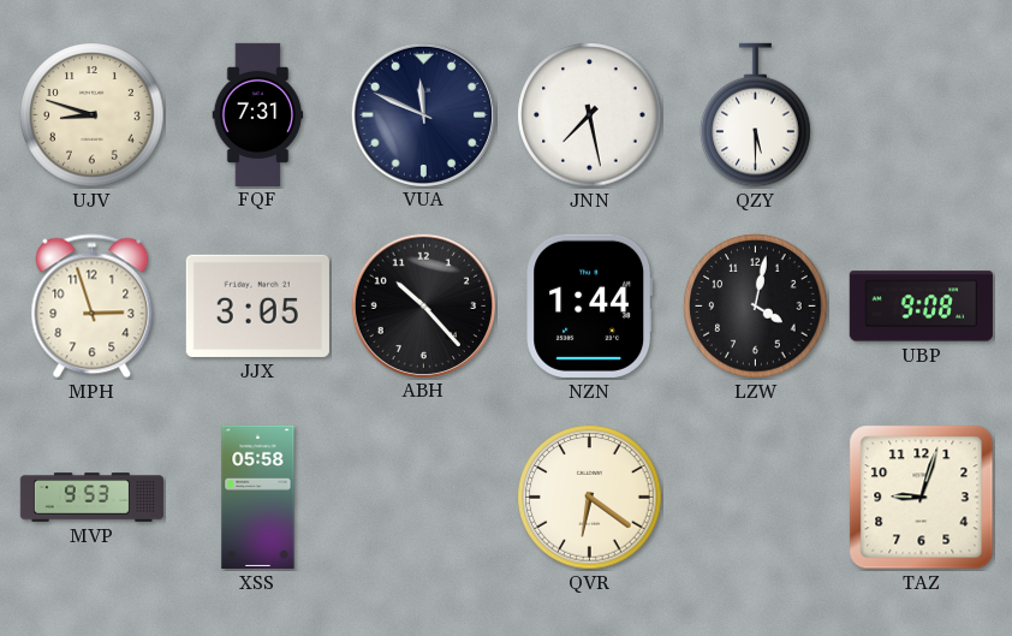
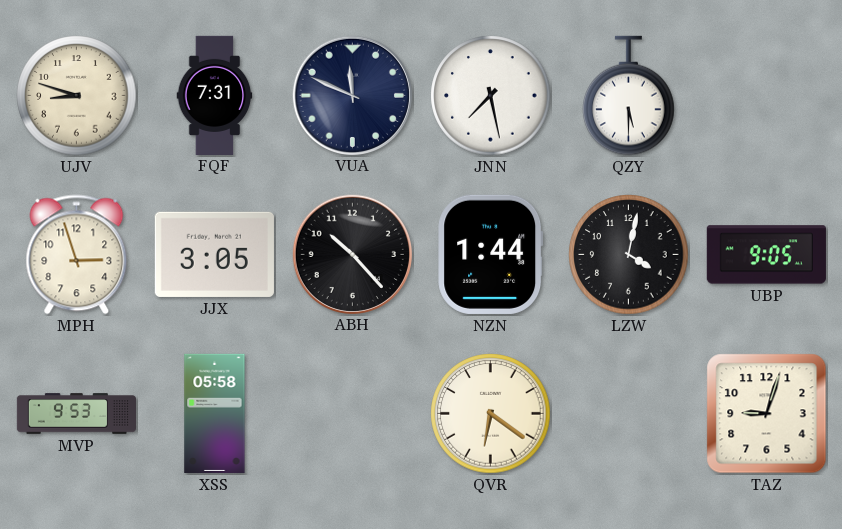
UBP: 9:08 -> 9:05 (766, 255)
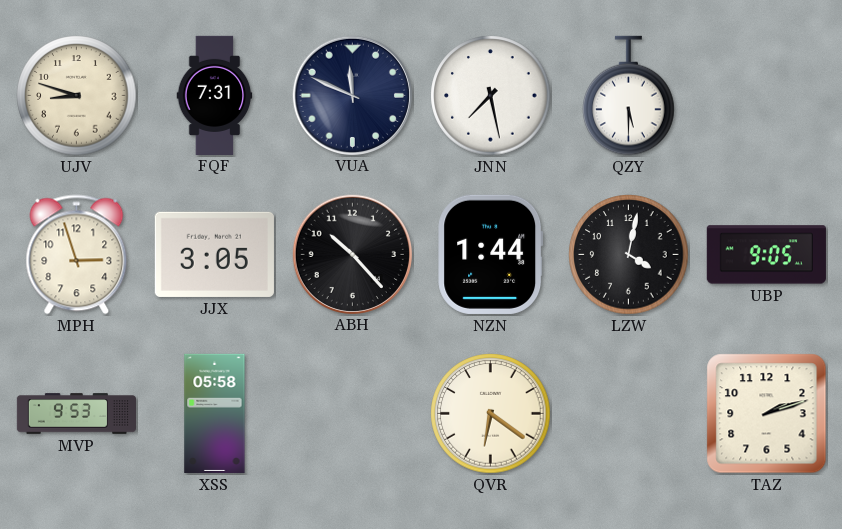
TAZ: 9:03 -> 2:12 (767, 414)
